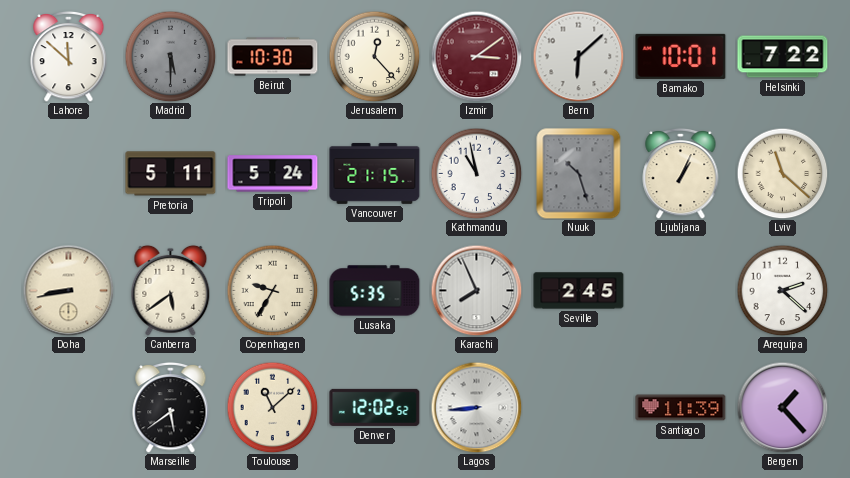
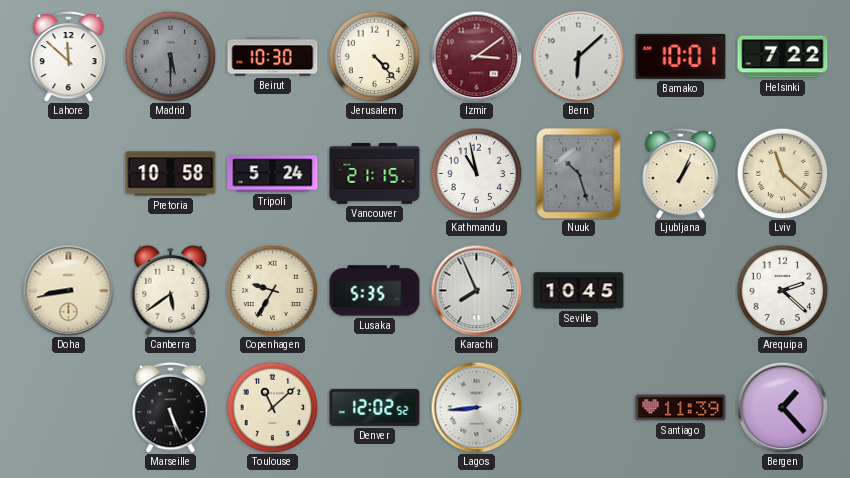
Jerusalem: 12:23 -> 4:23 (374, 56)
Pretoria: 5:11 -> 10:58 (171, 174)
Seville: 2:45 -> 10:45 (579, 291)
Marseille: 5:39 -> 5:26 (171, 407)
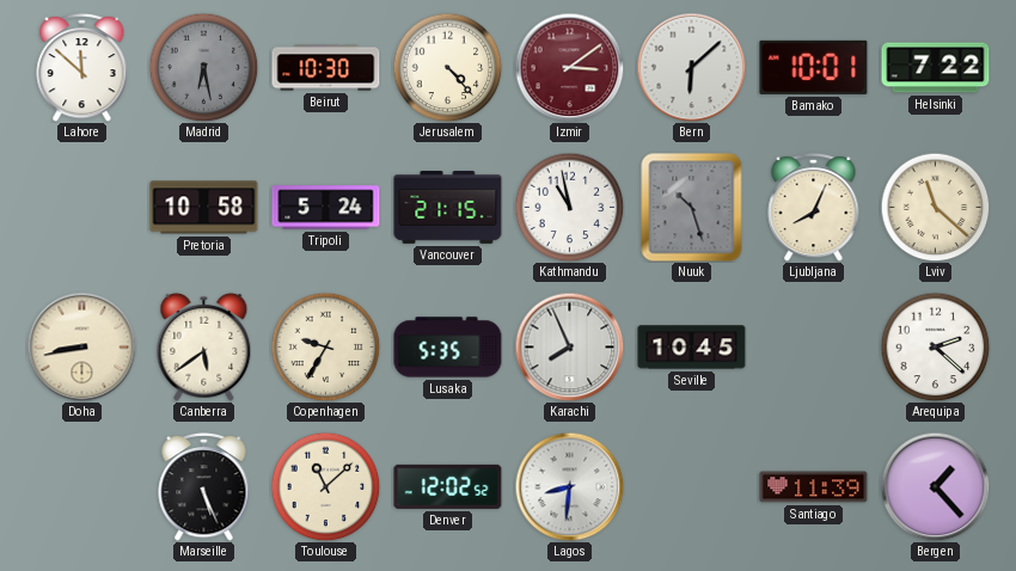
Madrid: 5:30 -> 6:28 (203, 67)
Ljubljana: 1:04 -> 8:04 (814, 207)
Lagos: 8:44 -> 8:31 (569, 486)
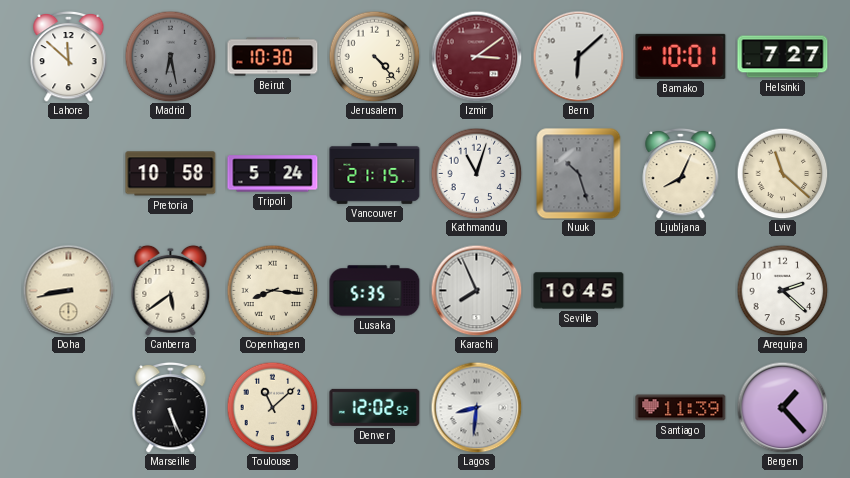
Helsinki: 7:22 -> 7:27 (783, 57)
Kathmandu: 10:58 -> 11:03 (476, 173)
Copenhagen: 9:35 -> 8:16 (272, 290)
